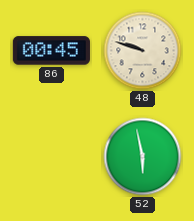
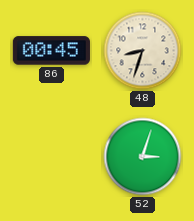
48: 9:48 -> 8:33 (143, 51)
52: 5:58 -> 3:03 (143, 157)
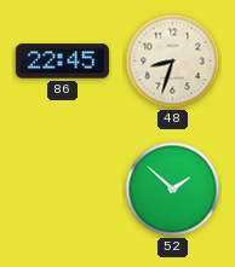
86: 00:45 -> 22:45 (62, 62)
52: 3:03 -> 1:52 (173, 190)
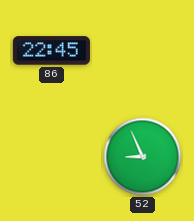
48: 8:33 -> none (173, 62)
52: 1:52 -> 8:56 (143, 157)
